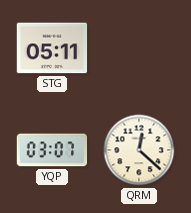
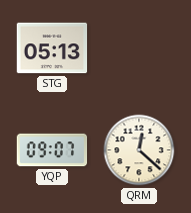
STG: 05:11 -> 05:13 (52, 48)
YQP: 03:07 -> 09:07 (52, 150)
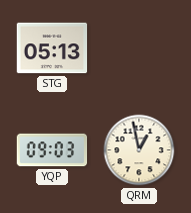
YQP: 09:07 -> 09:03 (52, 150)
QRM: 12:22 -> 12:58 (139, 150)
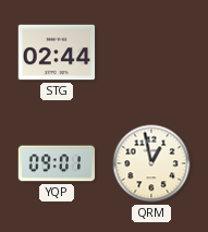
STG: 05:13 -> 02:44 (57, 52)
YQP: 09:03 -> 09:01 (57, 163)
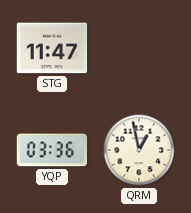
STG: 02:44 -> 11:47 (52, 48)
YQP: 09:01 -> 03:36 (52, 150)
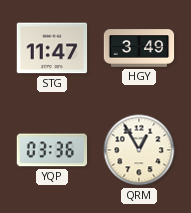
HGY: none -> 3:49 (139, 48)
QRM: 12:58 -> 12:55 (139, 150)
